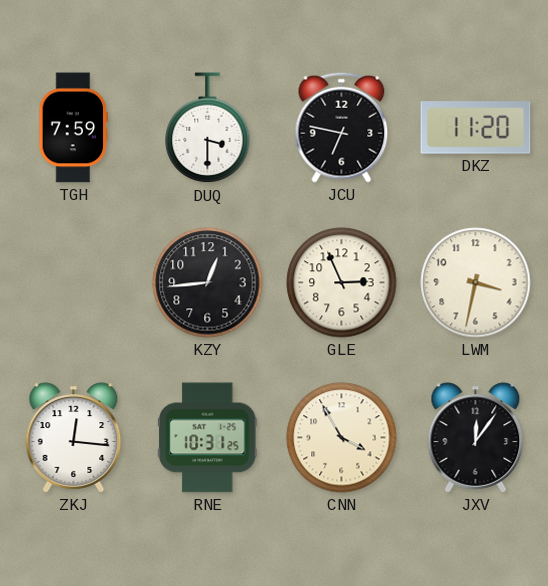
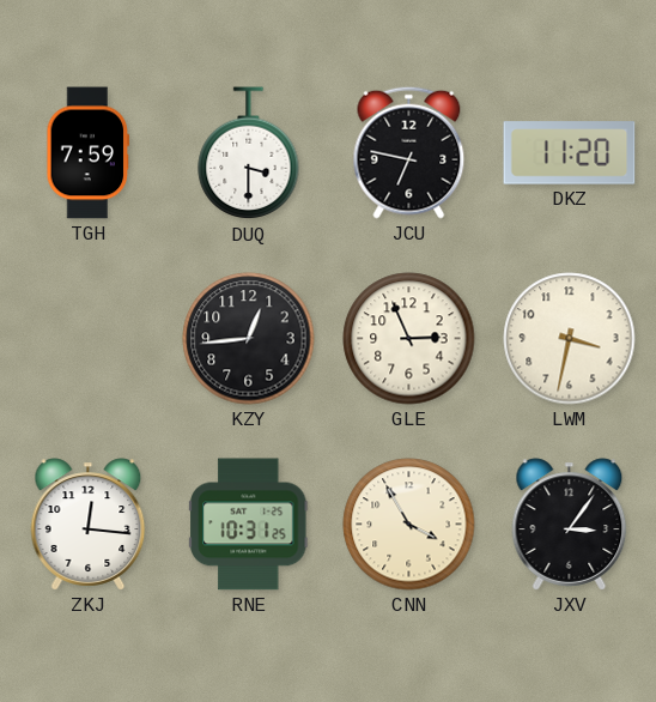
JXV: 12:06 -> 3:06 (570, 525)
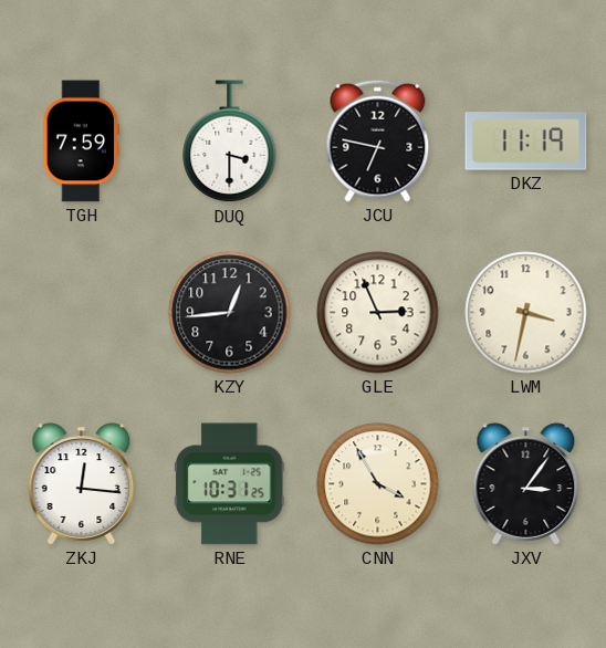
DKZ: 11:20 -> 11:19 (526, 142)
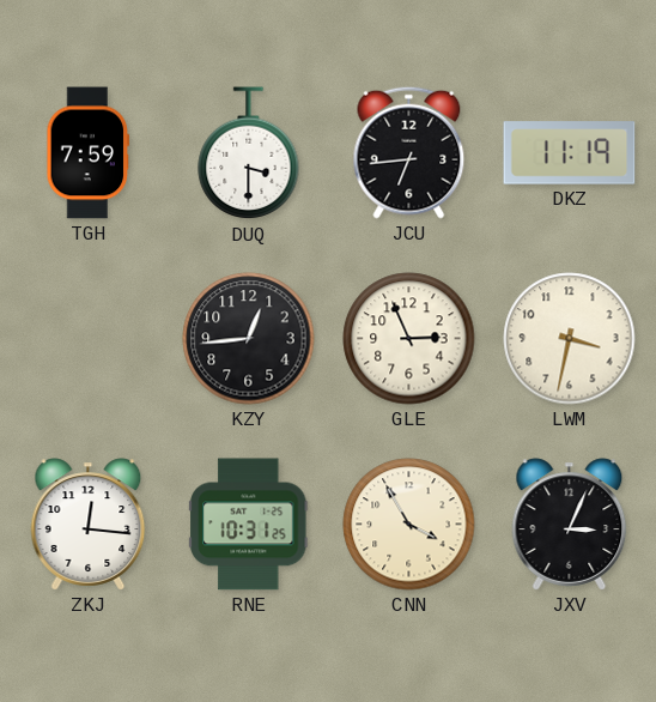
JCU: 6:47 -> 6:44 (409, 152)
JXV: 3:06 -> 3:04 (570, 525)
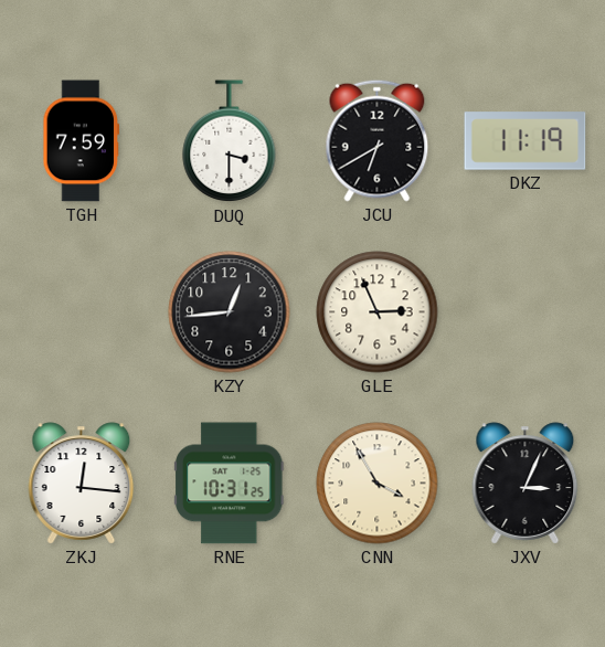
JCU: 6:44 -> 6:40 (378, 140)
LWM: 3:32 -> none (570, 339)
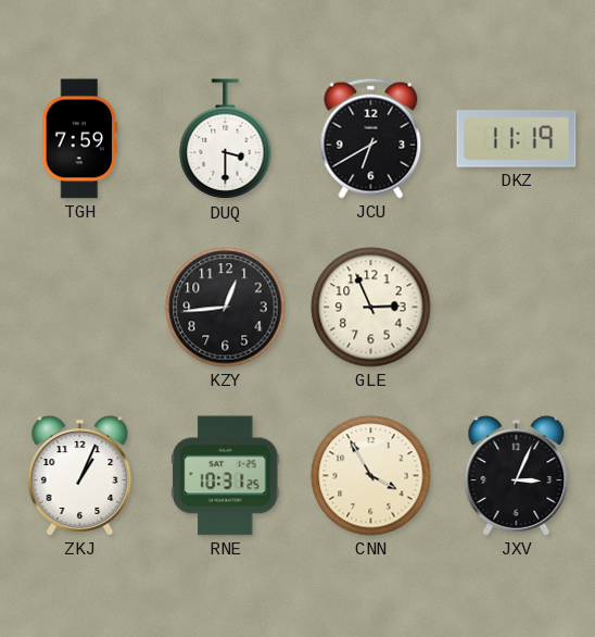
ZKJ: 12:16 -> 1:04 (80, 476)
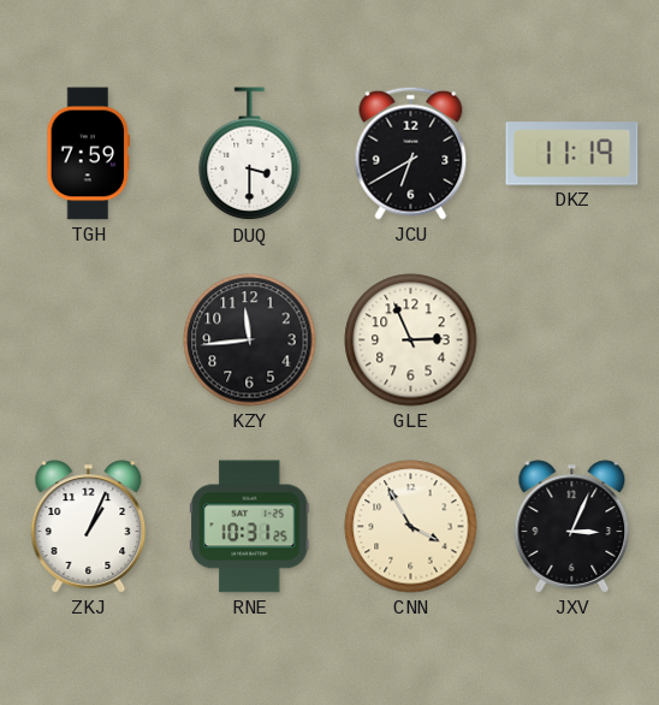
KZY: 12:44 -> 11:44 (250, 340)
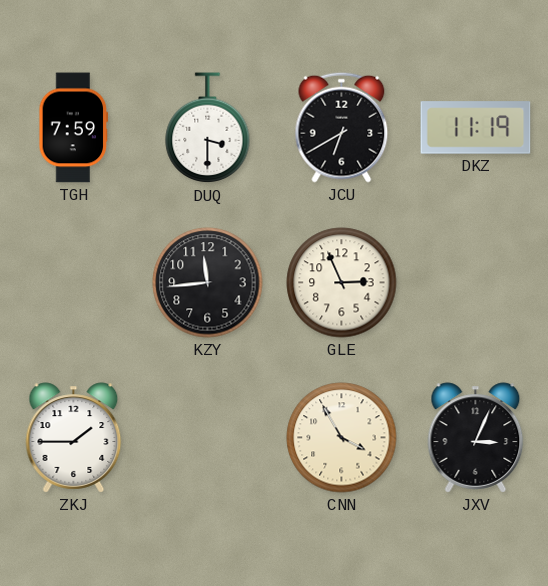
ZKJ: 1:04 -> 1:45 (74, 438)
RNE: 10:31 -> none (250, 527)
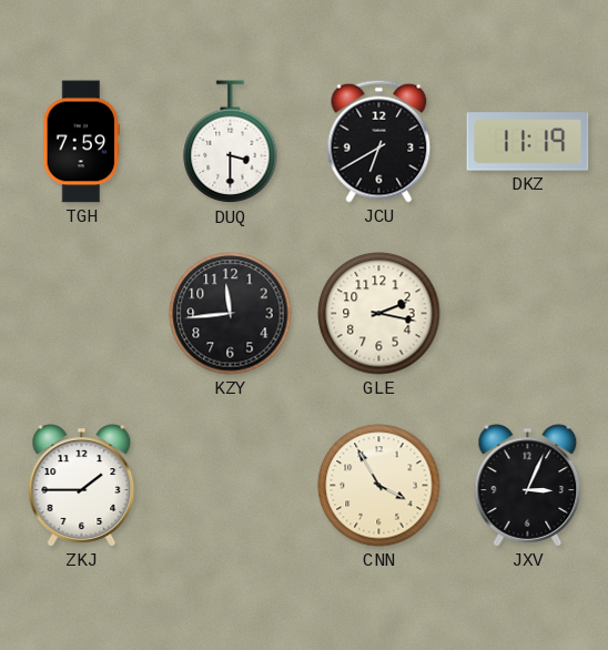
GLE: 2:56 -> 2:17 (379, 314)
